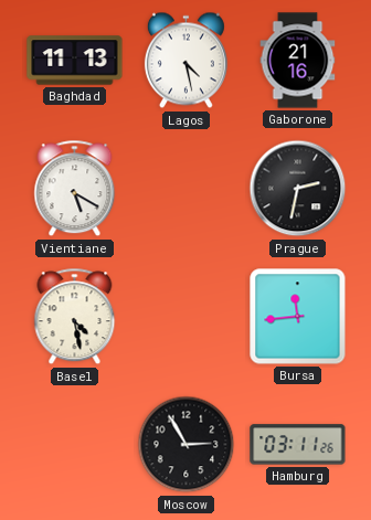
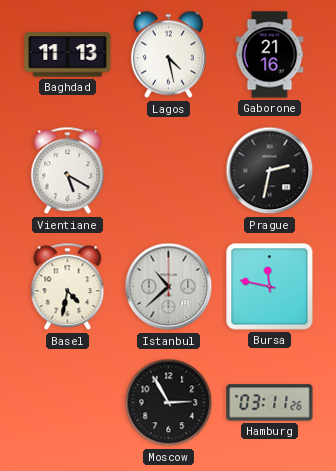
Basel: 4:28 -> 4:32 (68, 287)
Istanbul: none -> 10:38 (169, 287)
Bursa: 11:44 -> 11:47 (270, 287)
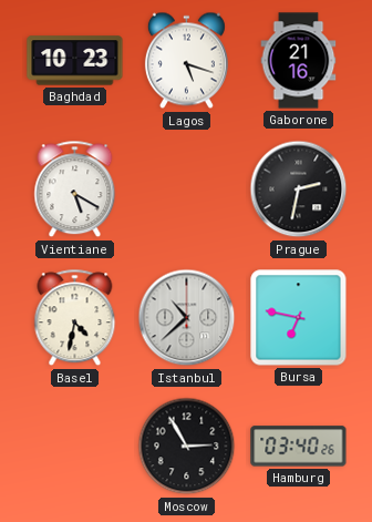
Baghdad: 11:13 -> 10:23 (75, 61)
Lagos: 4:28 -> 5:18 (186, 61)
Bursa: 11:47 -> 6:47 (299, 318)
Hamburg: 03:11 -> 03:40 (299, 447)
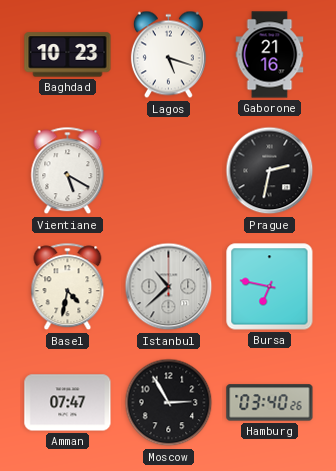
Amman: none -> 07:47 (68, 403)
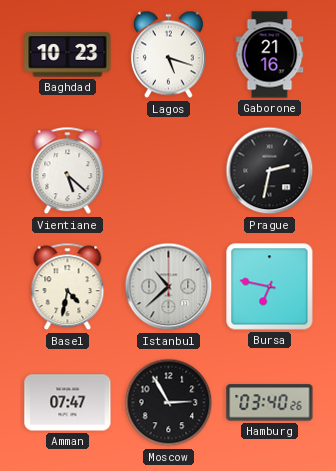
Vientiane: 5:20 -> 5:22 (68, 171)
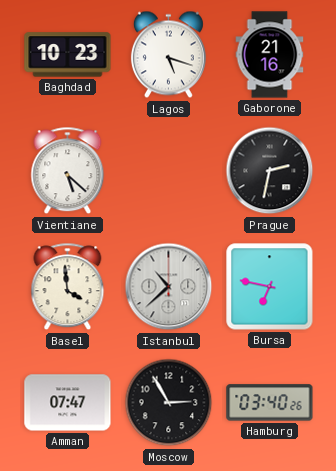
Basel: 4:32 -> 3:59 (68, 287)
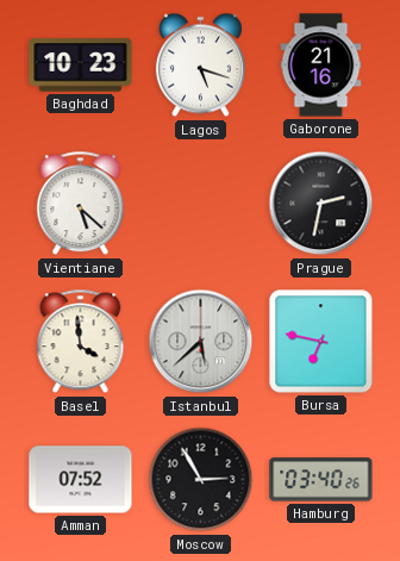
Istanbul: 10:38 -> 5:38 (201, 342)
Amman: 07:47 -> 07:52 (81, 480)
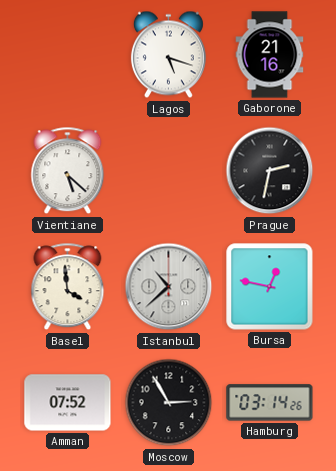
Baghdad: 10:23 -> none (81, 66)
Istanbul: 5:38 -> 10:38 (169, 287)
Bursa: 6:47 -> 12:47 (270, 287)
Hamburg: 03:40 -> 03:14 (270, 403)
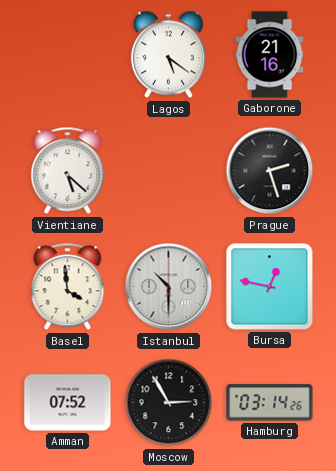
Lagos: 5:18 -> 5:21 (168, 55)
Prague: 2:32 -> 2:27 (270, 171)
Istanbul: 10:38 -> 10:30 (169, 287)
